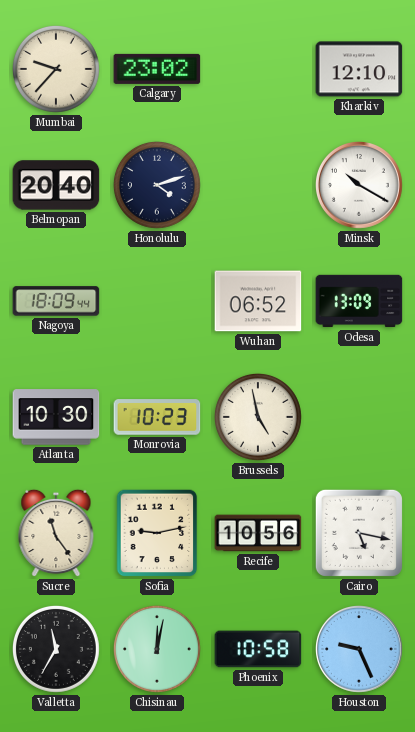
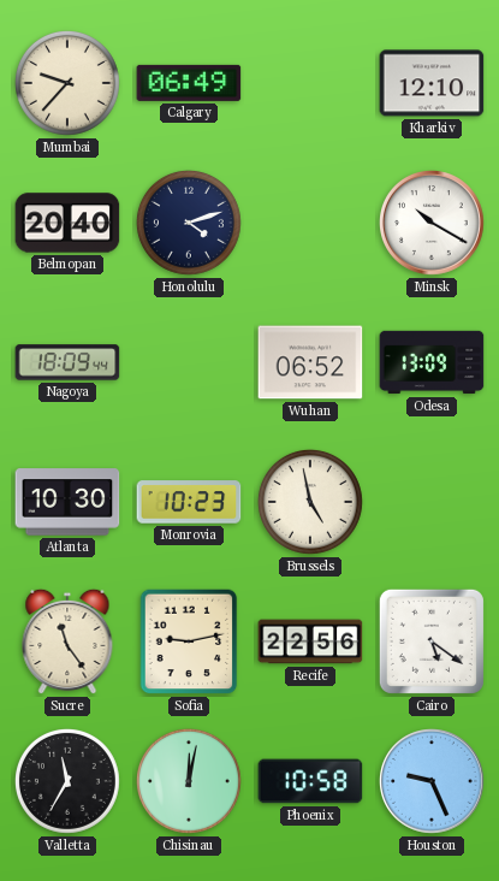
Calgary: 23:02 -> 06:49 (189, 83)
Recife: 10:56 -> 22:56 (310, 641)
Cairo: 5:17 -> 5:21 (432, 641)
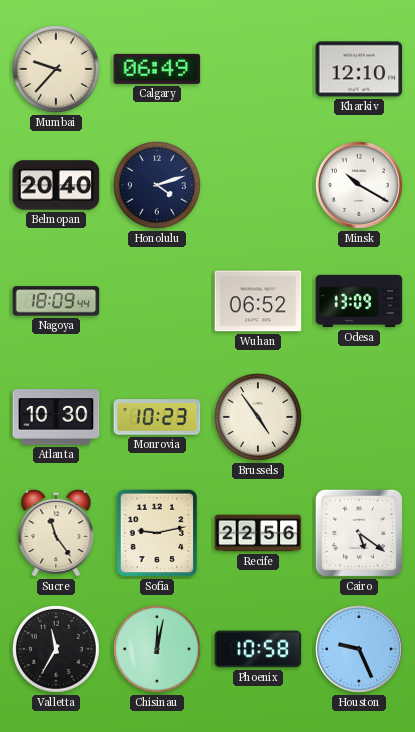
Brussels: 4:58 -> 4:54 (258, 417)
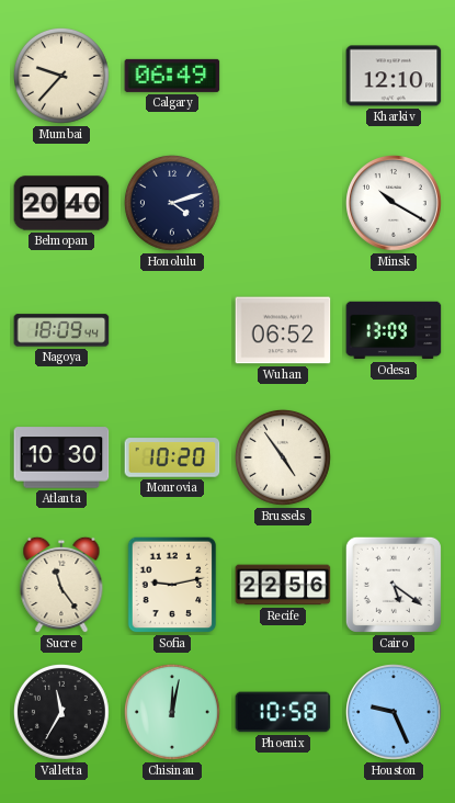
Monrovia: 10:23 -> 10:20 (172, 457)
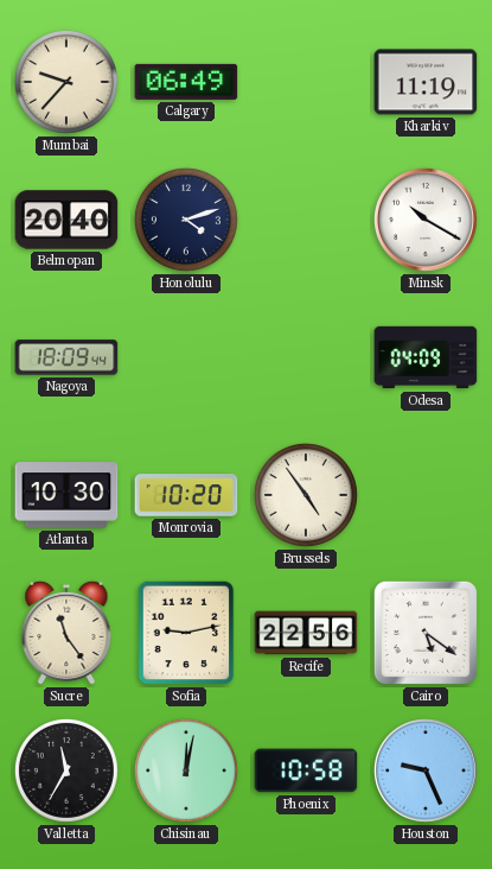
Kharkiv: 12:10 -> 11:19 (426, 82)
Wuhan: 06:52 -> none (283, 330)
Odesa: 13:09 -> 04:09 (426, 357)
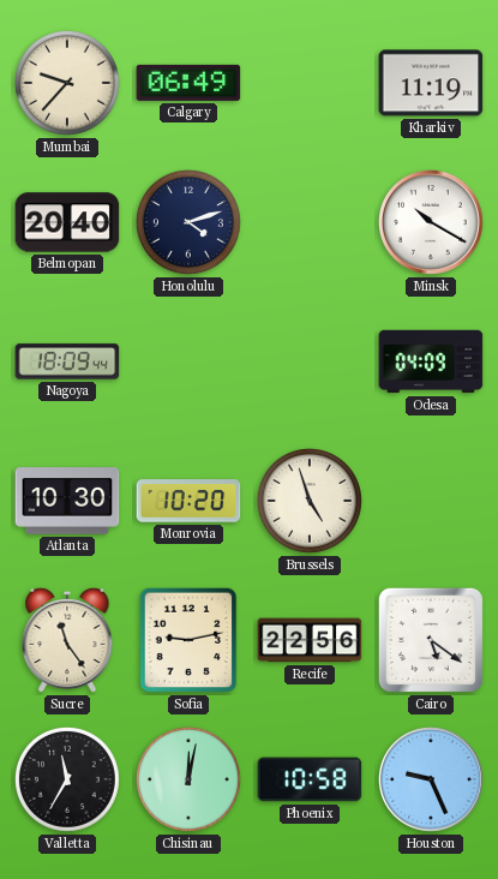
Brussels: 4:54 -> 4:57 (310, 501)
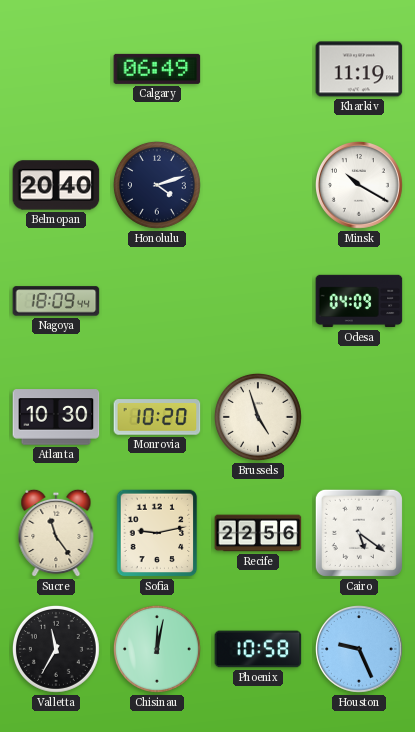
Mumbai: 9:37 -> none (67, 83)
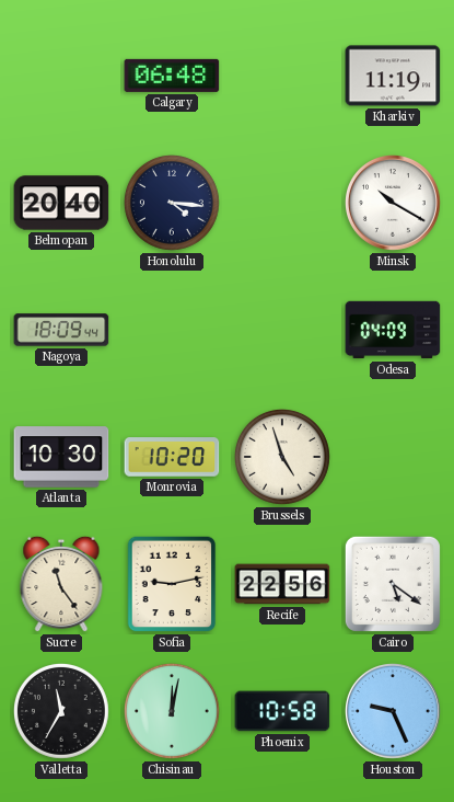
Calgary: 06:49 -> 06:48 (172, 76)
Honolulu: 4:12 -> 4:16 (172, 203)
